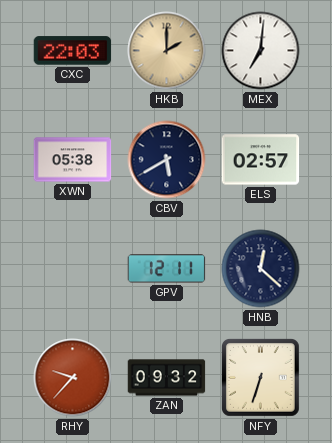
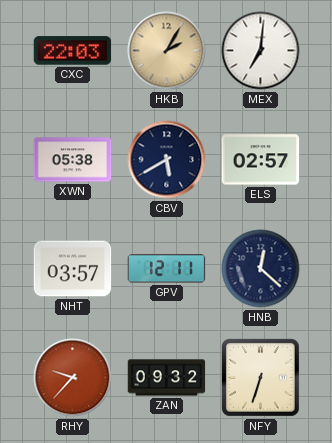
HKB: 2:00 -> 2:05 (167, 51)
NHT: none -> 03:57 (73, 269)
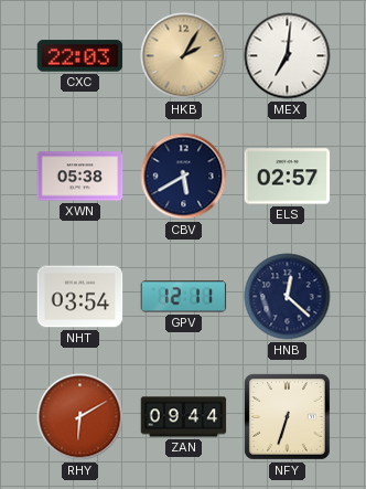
NHT: 03:57 -> 03:54 (80, 297)
RHY: 9:37 -> 6:10 (80, 417)
ZAN: 09:32 -> 09:44 (184, 417)
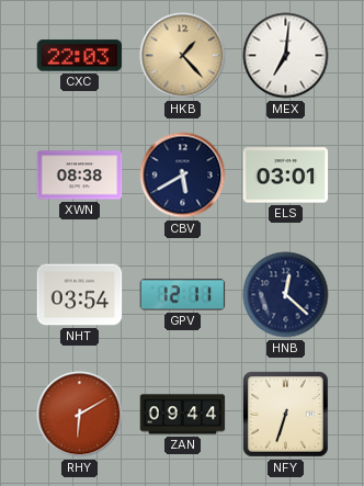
HKB: 2:05 -> 1:23 (183, 56)
XWN: 05:38 -> 08:38 (80, 176)
ELS: 02:57 -> 03:01 (286, 176)
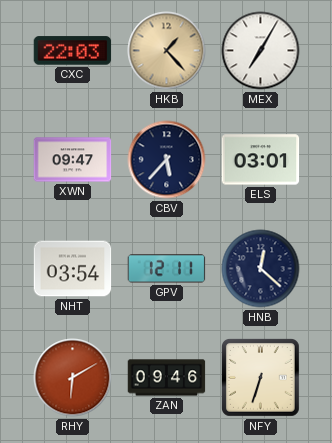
MEX: 7:01 -> 7:05 (261, 51)
XWN: 08:38 -> 09:47 (73, 160)
CBV: 5:40 -> 5:37 (167, 160)
ZAN: 09:44 -> 09:46 (167, 378)
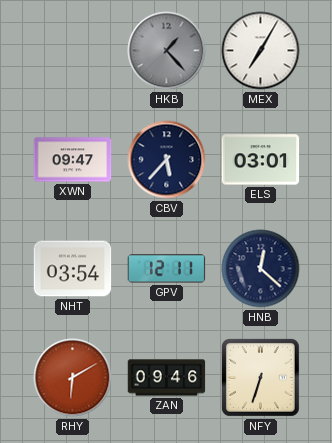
CXC: 22:03 -> none (73, 51)
HKB dial: champagne -> grey (167, 51)
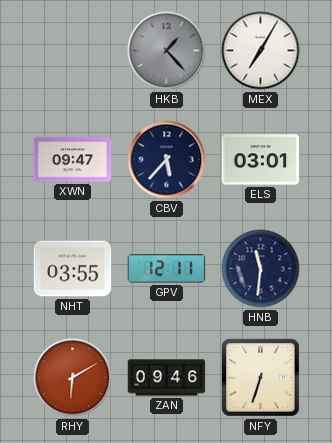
NHT: 03:54 -> 03:55 (73, 269)
HNB: 12:22 -> 11:31 (261, 269)
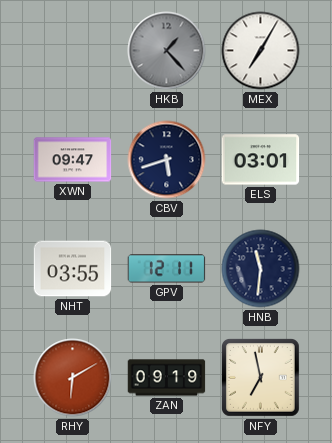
CBV: 5:37 -> 5:42 (167, 160)
ZAN: 09:46 -> 09:19 (167, 378)
NFY: 6:33 -> 6:58 (261, 378)
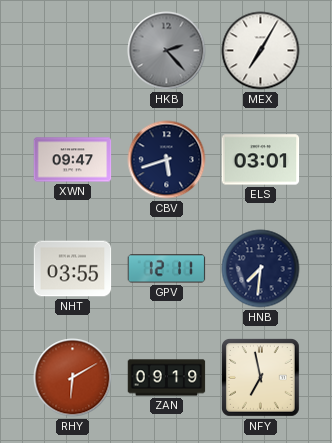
HKB: 1:23 -> 2:23 (167, 51)
HNB: 11:31 -> 7:31 (261, 269)
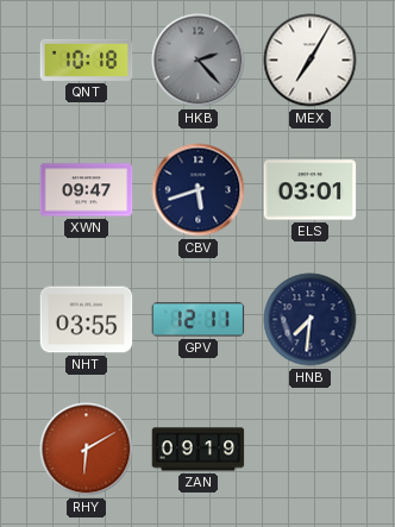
QNT: none -> 10:18 (87, 59)
NFY: 6:58 -> none (261, 378)
